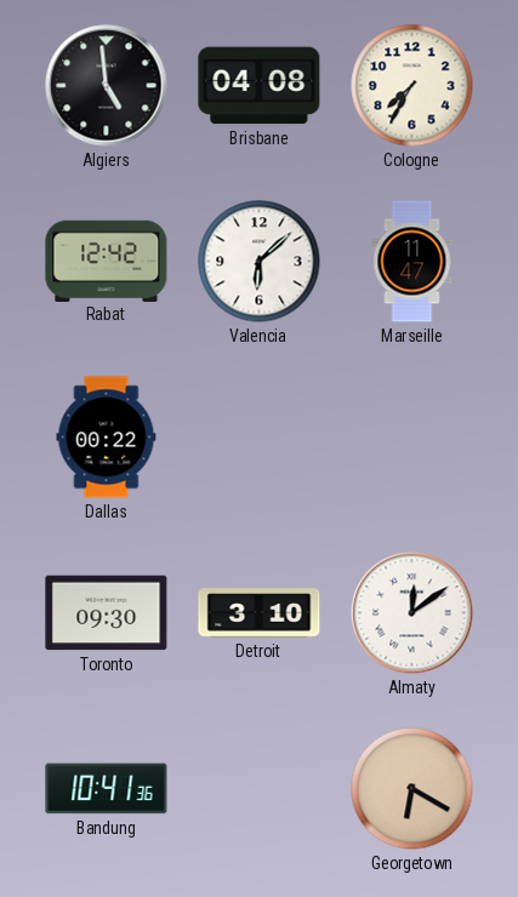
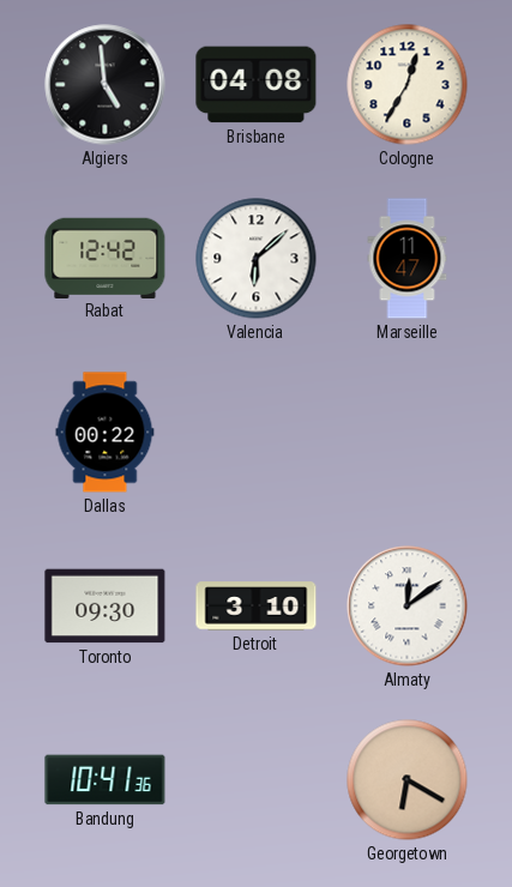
Cologne: 7:35 -> 12:35 (408, 85)
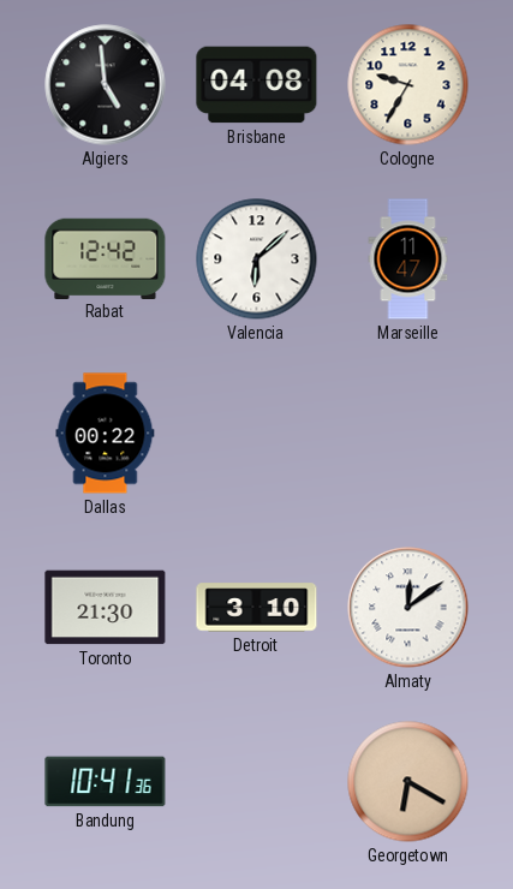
Cologne: 12:35 -> 9:35 (408, 85)
Toronto: 09:30 -> 21:30 (106, 608)
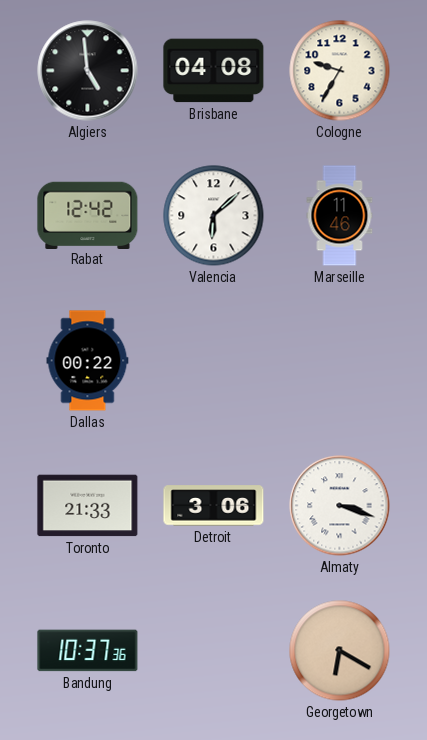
Marseille: 11:47 -> 11:46 (340, 216)
Toronto: 21:30 -> 21:33 (88, 506)
Detroit: 3:10 -> 3:06 (214, 506)
Almaty: 12:09 -> 3:18 (340, 506)
Bandung: 10:41 -> 10:37 (88, 651)
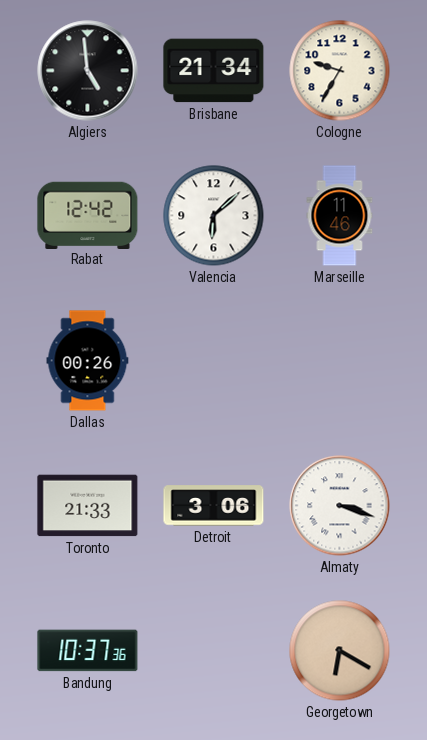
Brisbane: 04:08 -> 21:34 (214, 71)
Dallas: 00:22 -> 00:26 (88, 361)
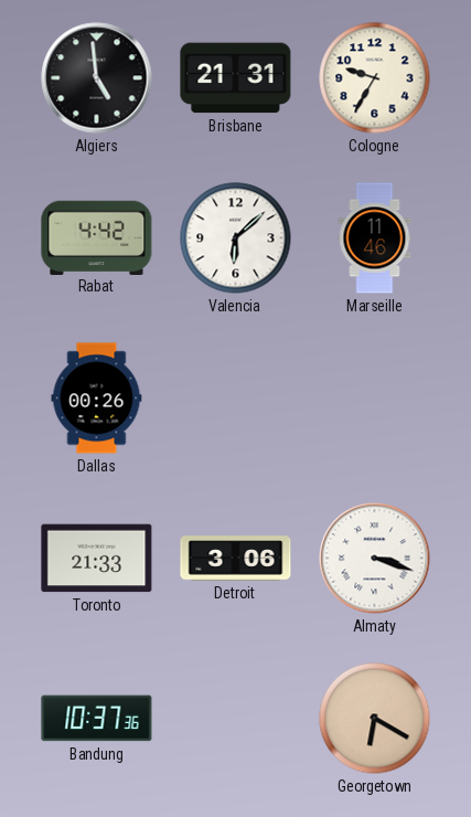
Brisbane: 21:34 -> 21:31 (236, 78)
Rabat: 12:42 -> 4:42 (97, 237)
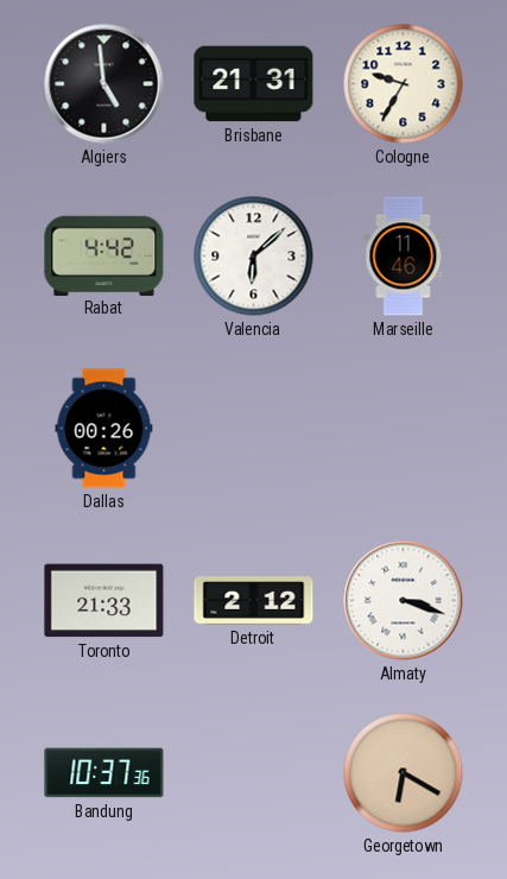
Detroit: 3:06 -> 2:12 (254, 601)
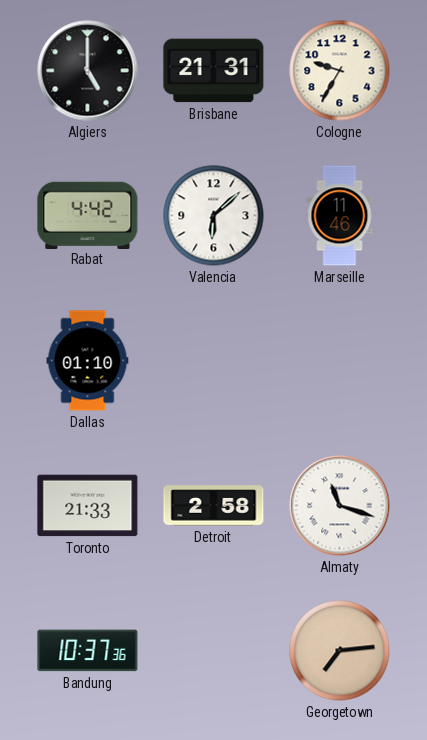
Algiers: 4:59 -> 5:00 (88, 71)
Dallas: 00:26 -> 01:10 (88, 361)
Detroit: 2:12 -> 2:58 (214, 506)
Almaty: 3:18 -> 11:18 (340, 506)
Georgetown: 6:20 -> 7:14 (340, 651)
